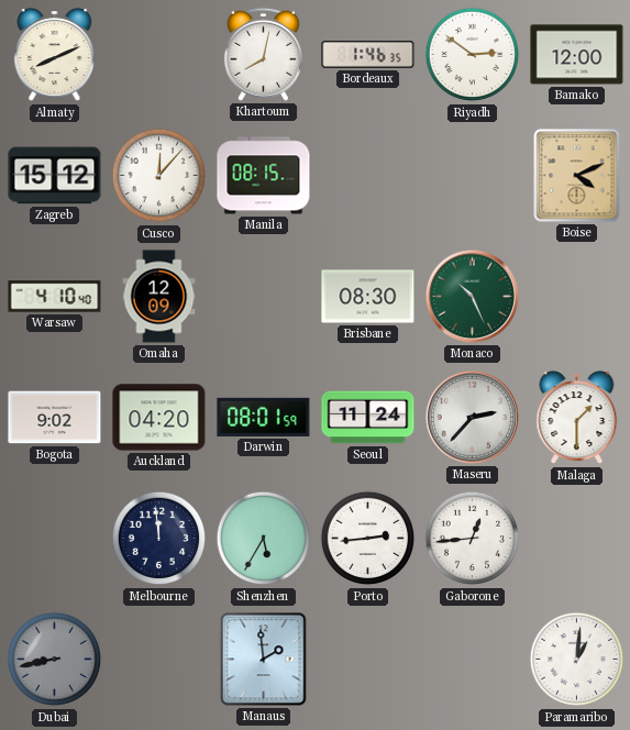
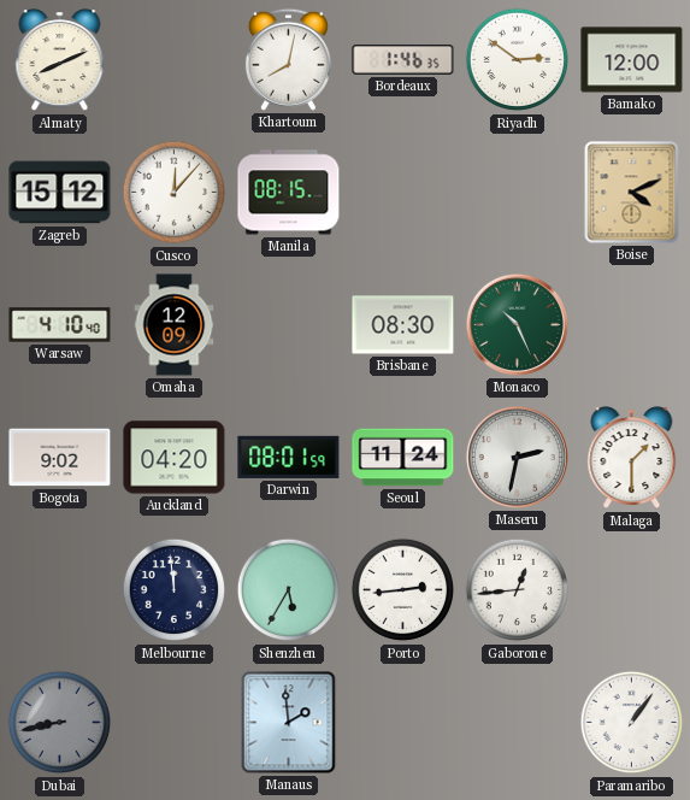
Maseru: 2:37 -> 2:32 (517, 457)
Paramaribo: 1:01 -> 1:06 (632, 723)
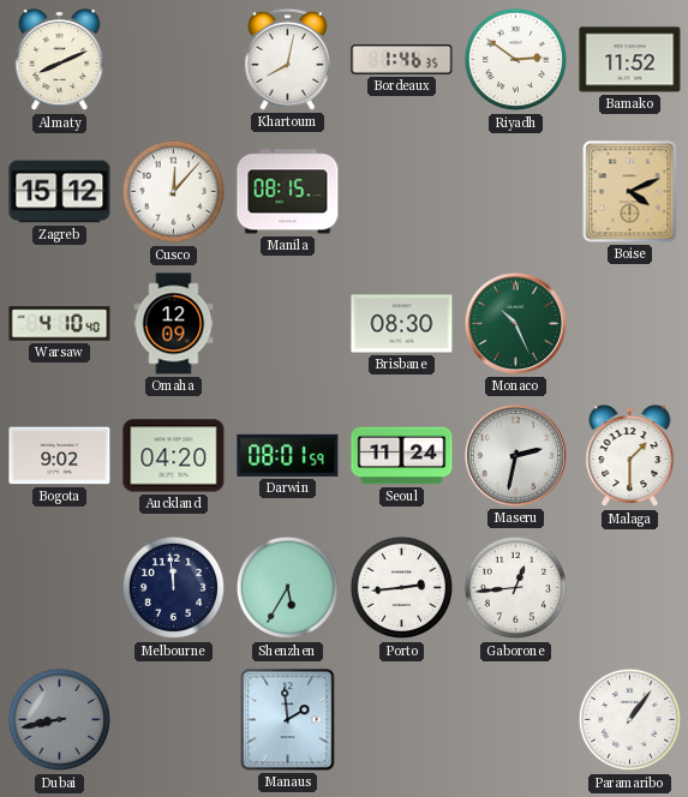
Bamako: 12:00 -> 11:52 (630, 60)
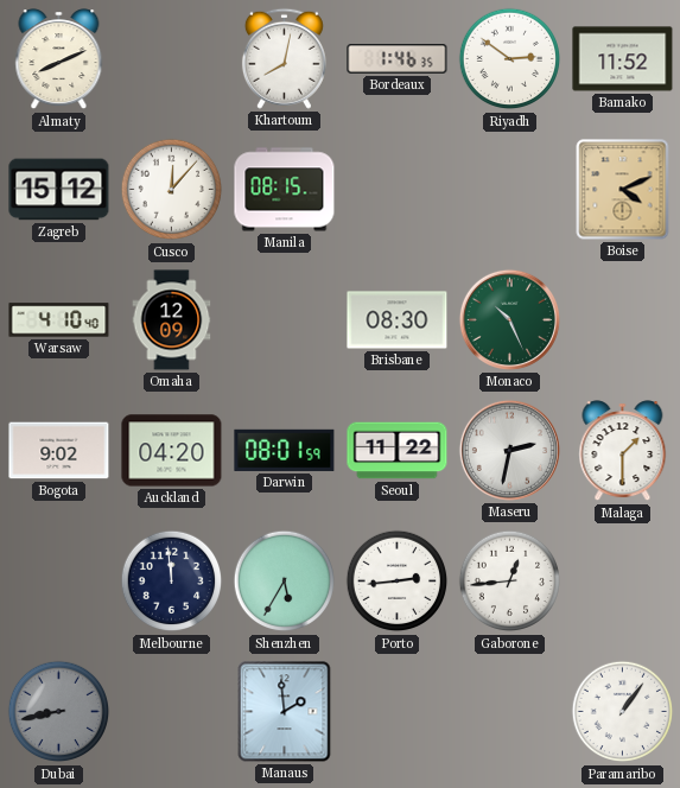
Seoul: 11:24 -> 11:22 (398, 451)
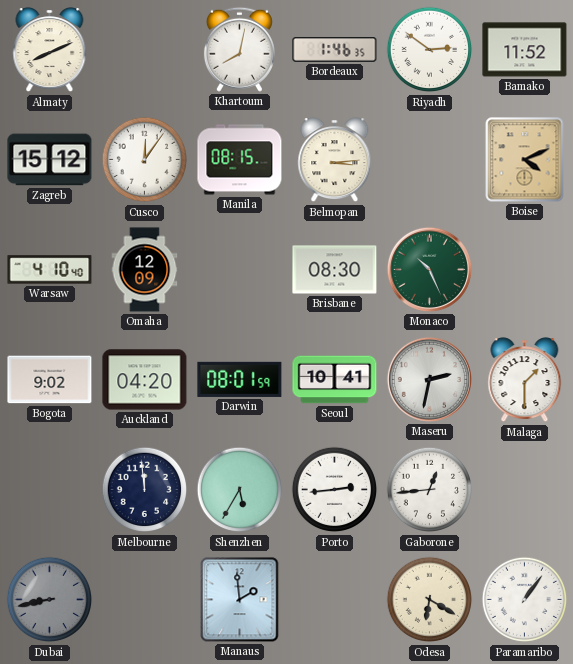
Cusco: 12:07 -> 12:06 (145, 160)
Belmopan: none -> 3:14 (335, 160)
Seoul: 11:22 -> 10:41 (335, 380)
Odesa: none -> 6:20 (430, 600)
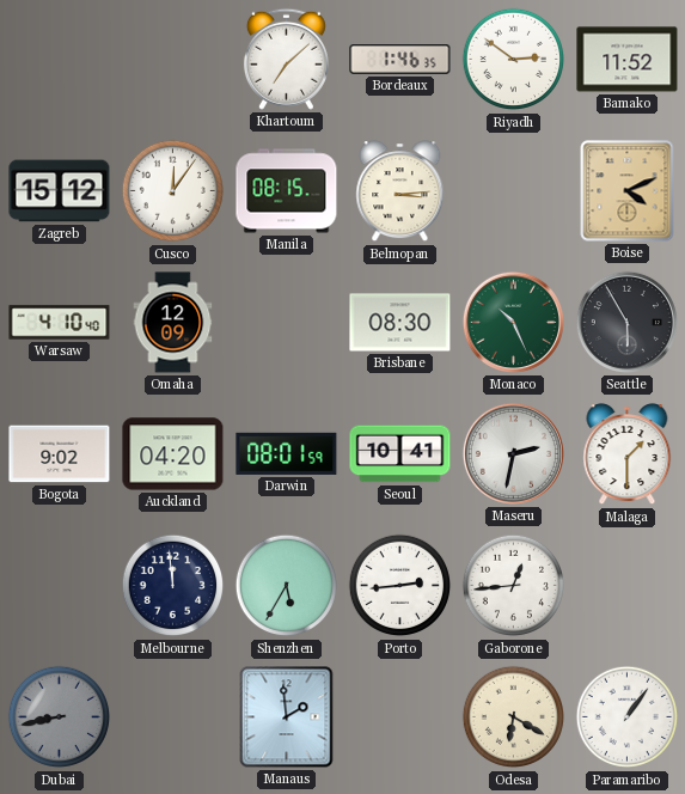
Almaty: 8:11 -> none (50, 50)
Khartoum: 8:02 -> 7:08 (286, 59)
Seattle: none -> 5:55 (626, 322)
